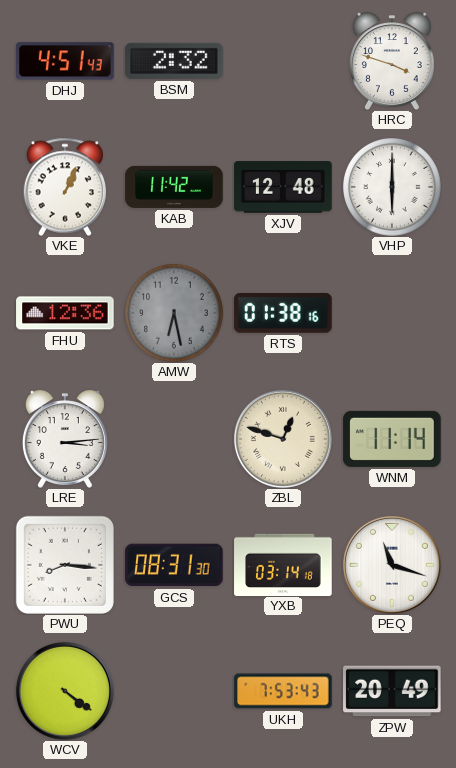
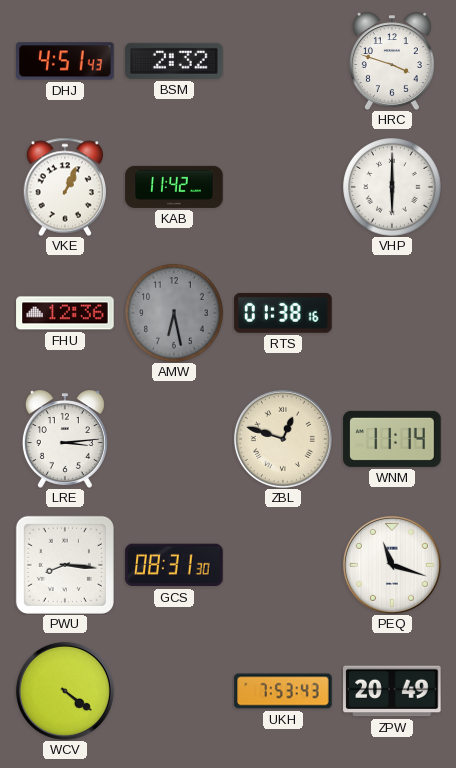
XJV: 12:48 -> none (283, 187)
YXB: 03:14 -> none (283, 564)
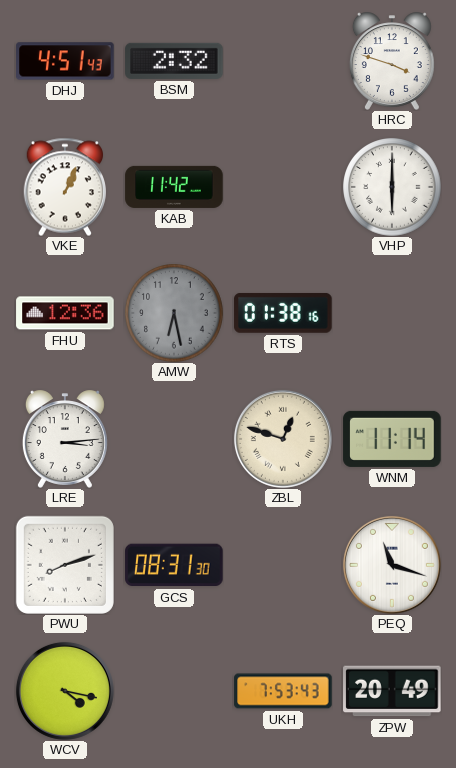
PWU: 8:16 -> 8:12 (65, 565)
WCV: 4:21 -> 4:17 (65, 691)
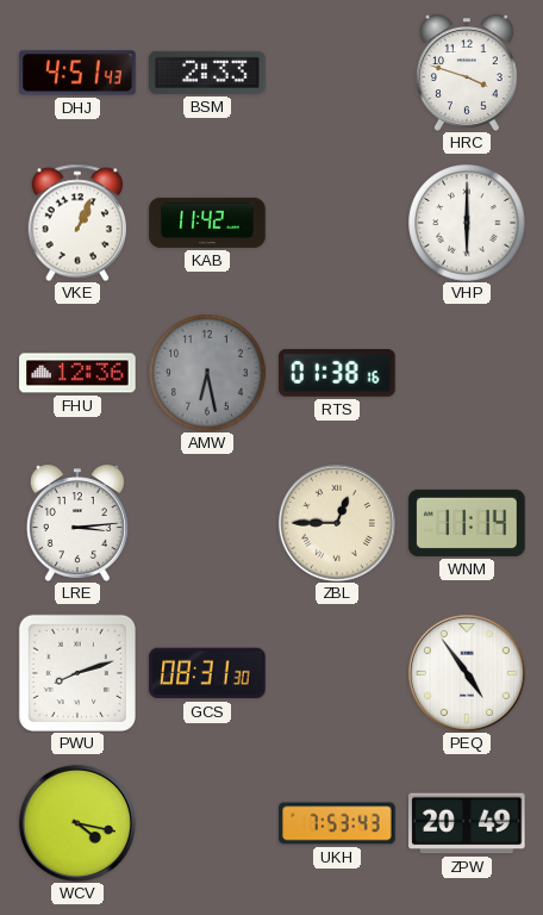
BSM: 2:32 -> 2:33 (207, 73)
ZBL: 12:48 -> 12:45 (337, 523)
PEQ: 11:18 -> 4:54 (467, 673)
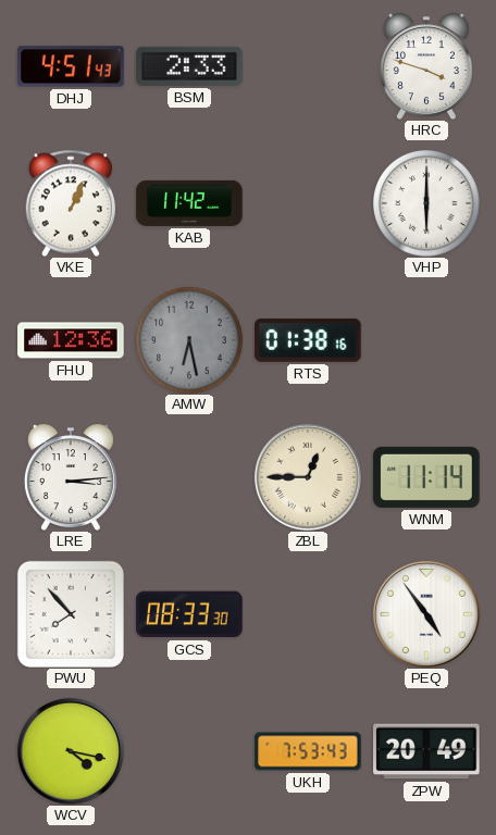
PWU: 8:12 -> 7:53 (71, 614)
GCS: 08:31 -> 08:33 (189, 614)
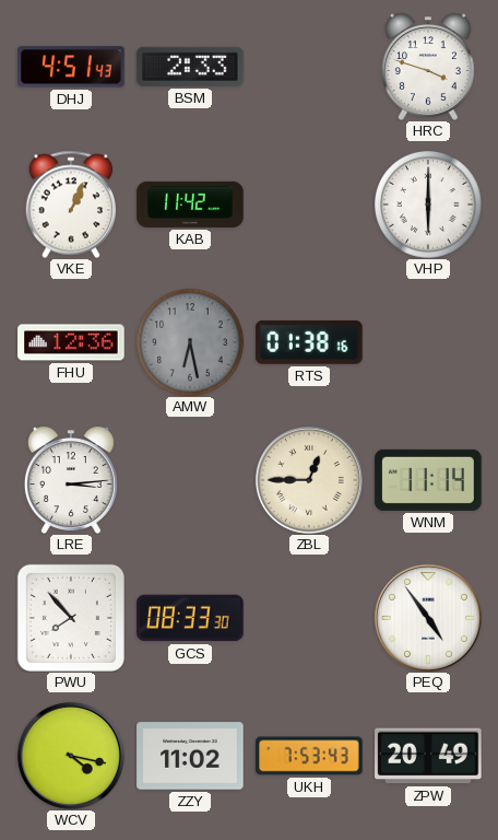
ZZY: none -> 11:02 (190, 756)
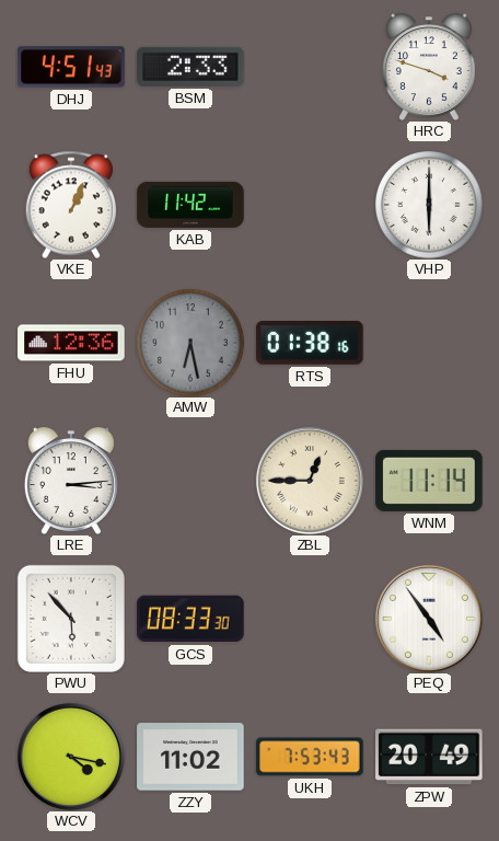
PWU: 7:53 -> 5:53 (71, 619)
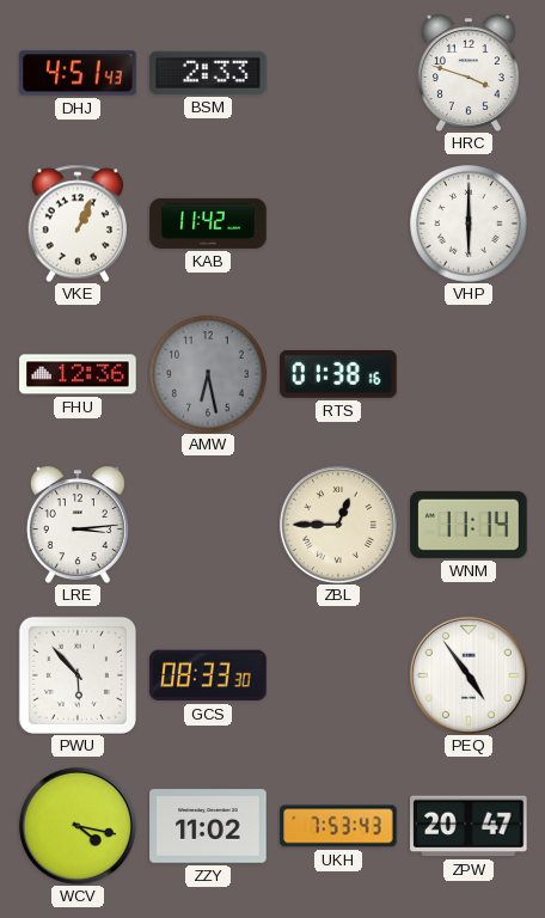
ZPW: 20:49 -> 20:47 (469, 826)
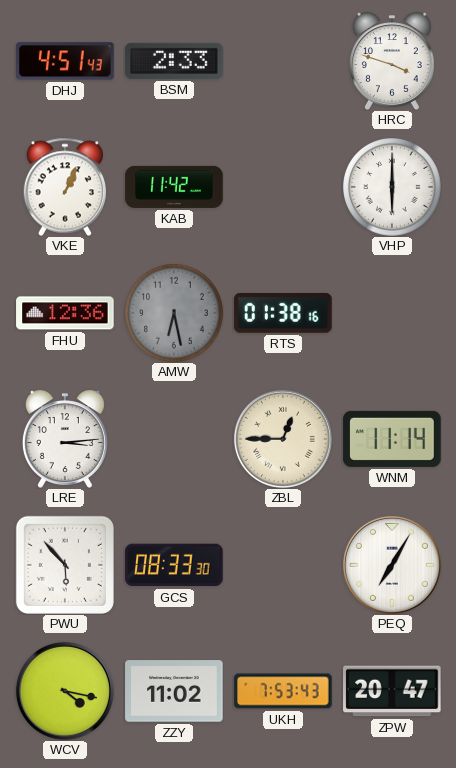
PEQ: 4:54 -> 7:05 (392, 565)
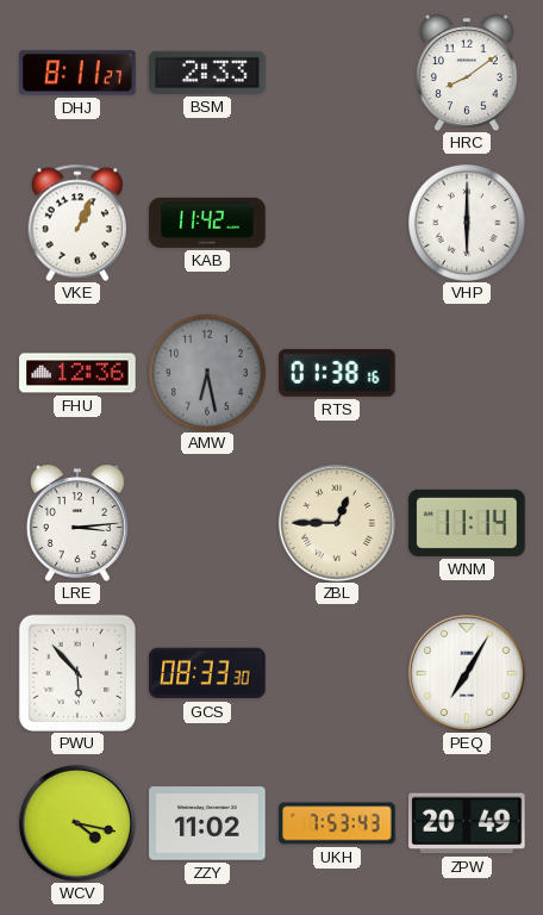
DHJ: 4:51 -> 8:11 (77, 73)
HRC: 3:48 -> 8:09 (467, 73)
ZPW: 20:47 -> 20:49 (467, 823)
